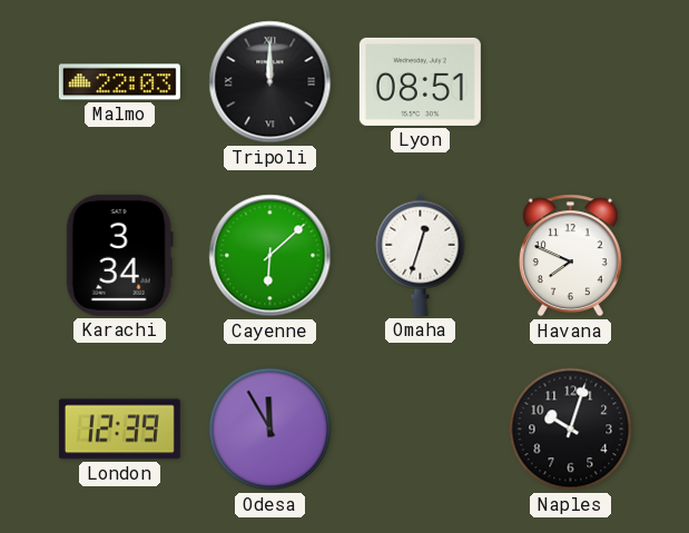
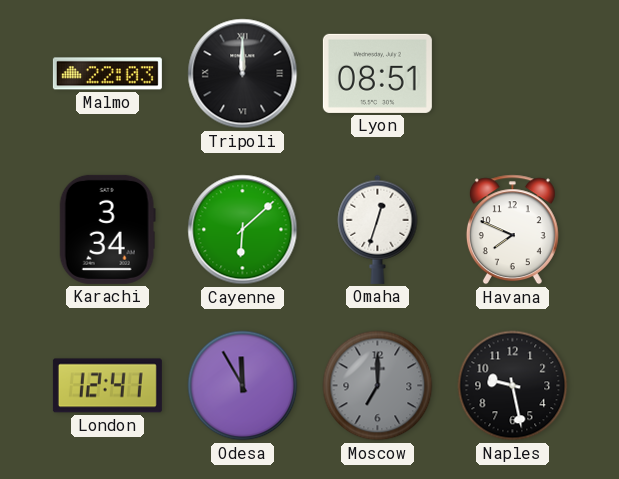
London: 12:39 -> 12:41 (107, 386)
Moscow: none -> 7:00 (378, 386)
Naples: 10:03 -> 9:28 (513, 386)
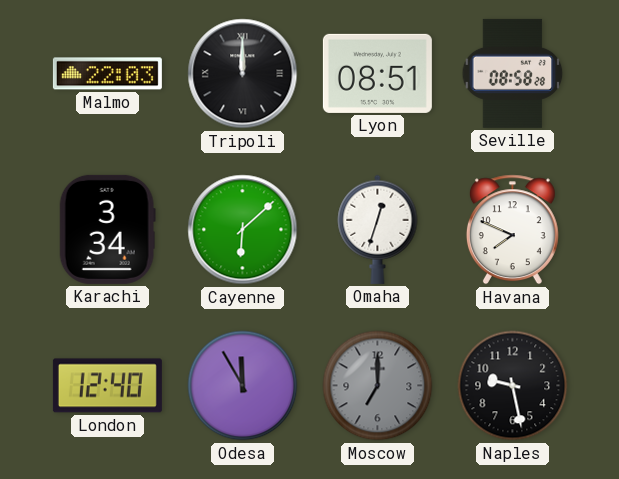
Seville: none -> 08:58 (513, 73)
London: 12:41 -> 12:40 (107, 386)
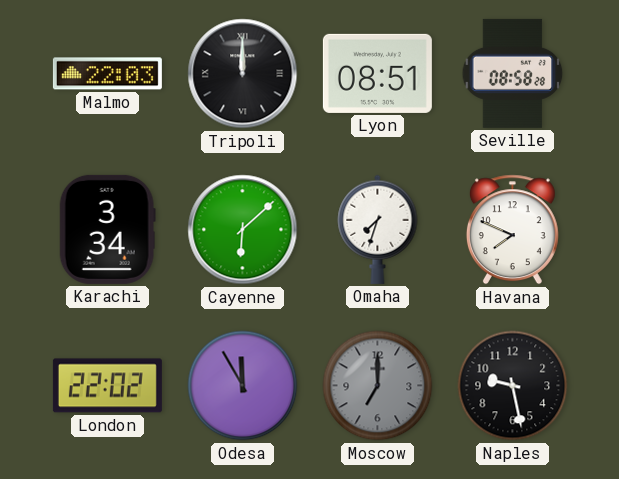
Omaha: 12:33 -> 7:33 (378, 229)
London: 12:40 -> 22:02 (107, 386)
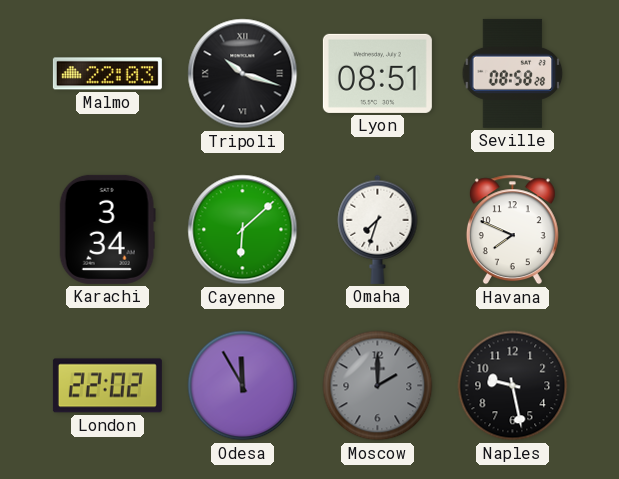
Tripoli: 12:00 -> 10:18 (243, 74)
Moscow: 7:00 -> 2:00 (378, 386)
